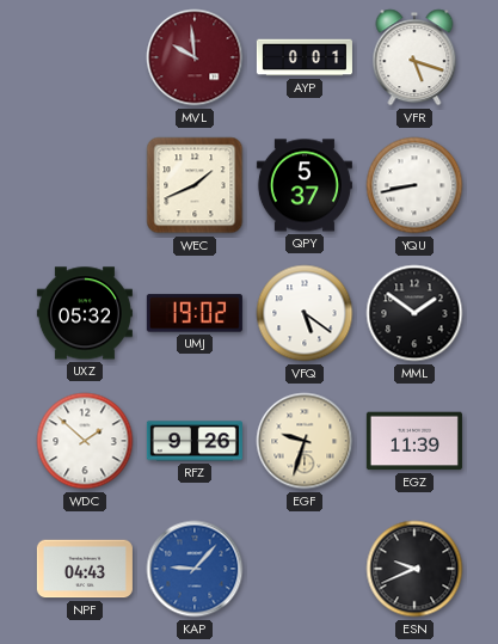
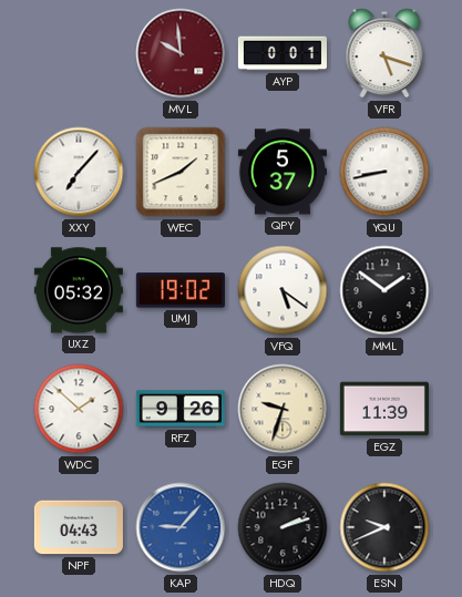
XXY: none -> 7:07 (79, 172)
HDQ: none -> 2:12 (283, 527)
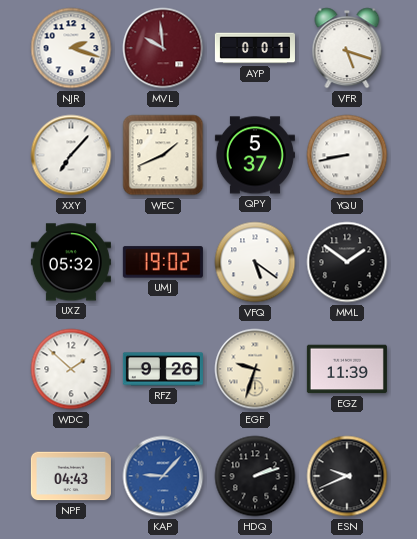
NJR: none -> 2:18 (71, 48)
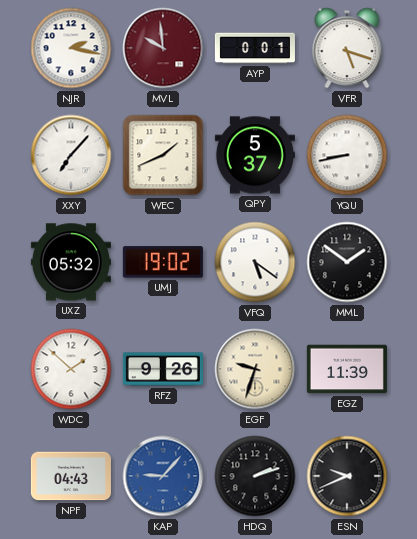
NJR: 2:18 -> 2:17 (71, 48)
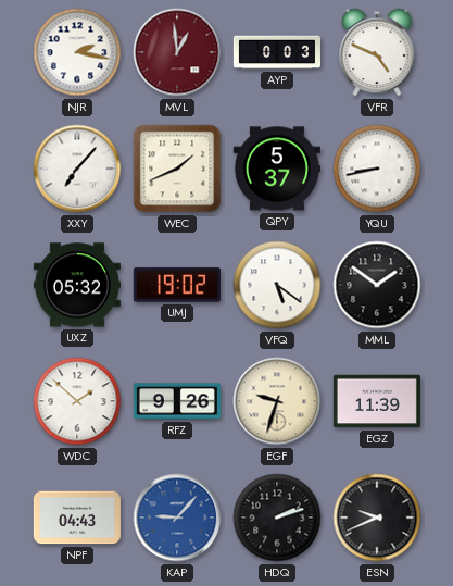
MVL: 9:59 -> 12:59 (177, 52)
AYP: 0:01 -> 0:03 (277, 52)
VFR: 5:18 -> 4:49 (377, 52)
